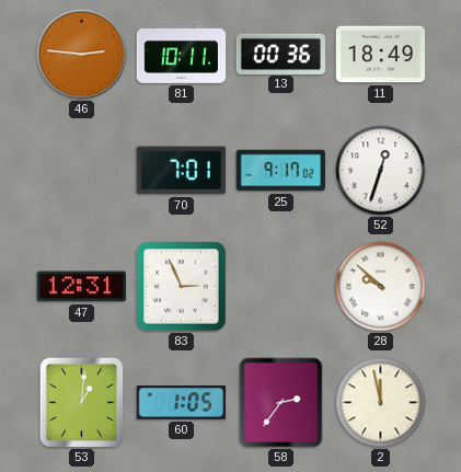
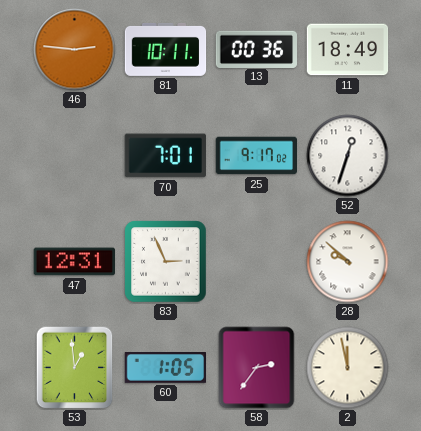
53: 1:01 -> 12:59 (75, 368)
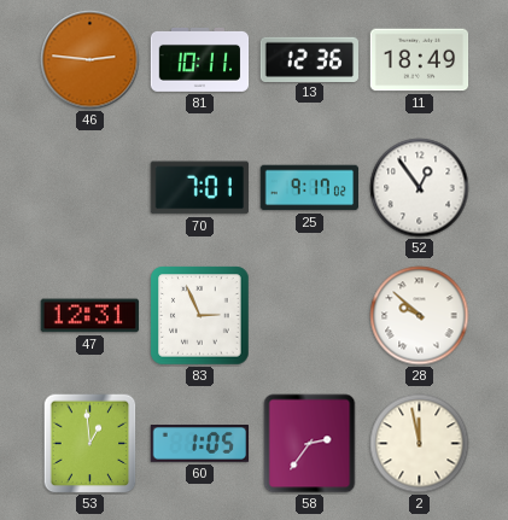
13: 00:36 -> 12:36 (310, 59)
52: 12:33 -> 12:54 (420, 188)
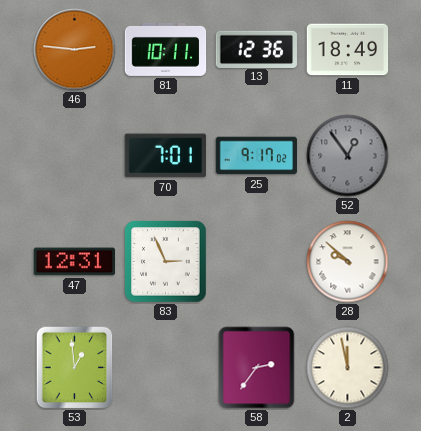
52 dial: white -> grey (348, 156)
60: 1:05 -> none (200, 444)
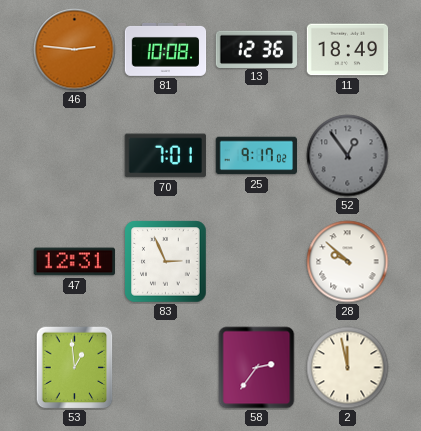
81: 10:11 -> 10:08 (166, 49)
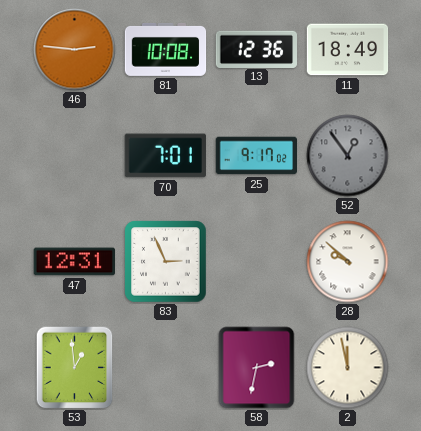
58: 2:36 -> 2:32 (257, 368)
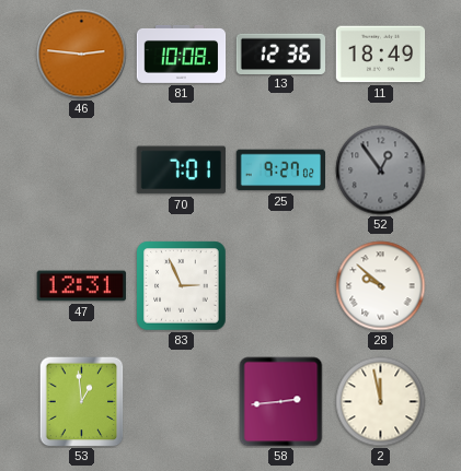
25: 9:17 -> 9:27 (281, 170)
58: 2:32 -> 2:44 (281, 402)
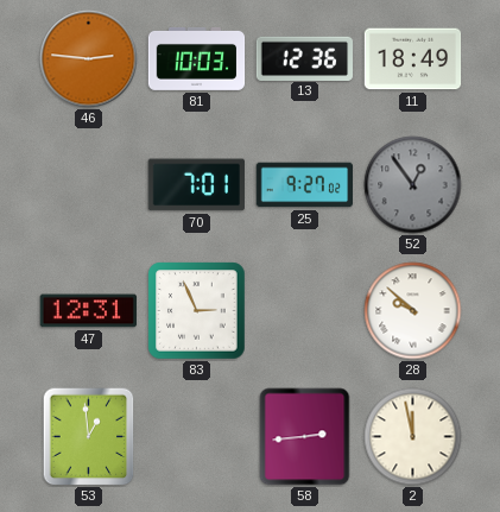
81: 10:08 -> 10:03 (197, 58)
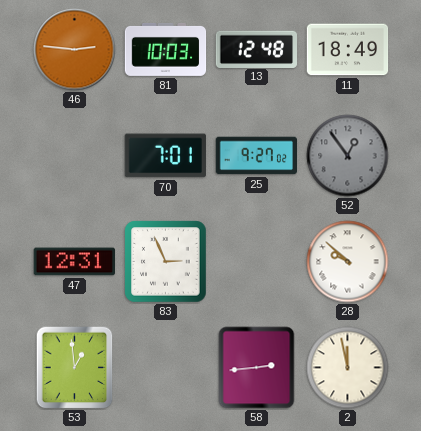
13: 12:36 -> 12:48 (257, 49)
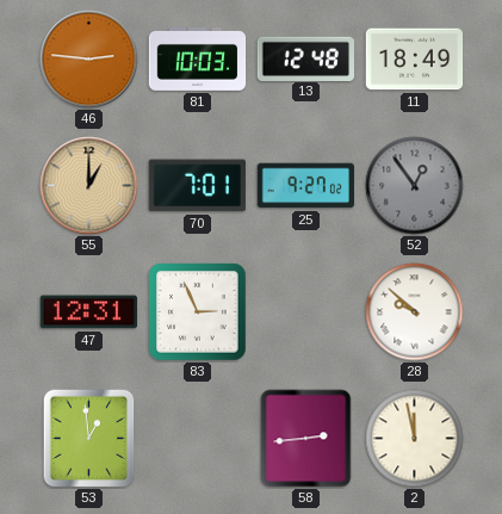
55: none -> 1:00 (89, 186)
